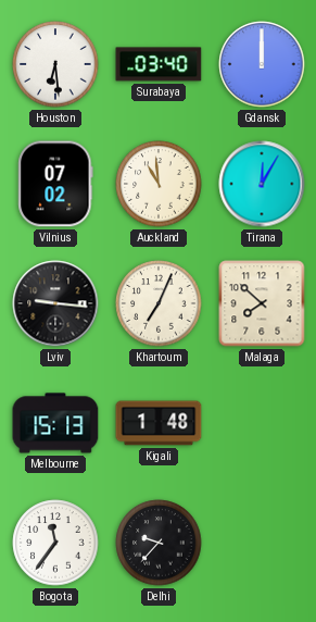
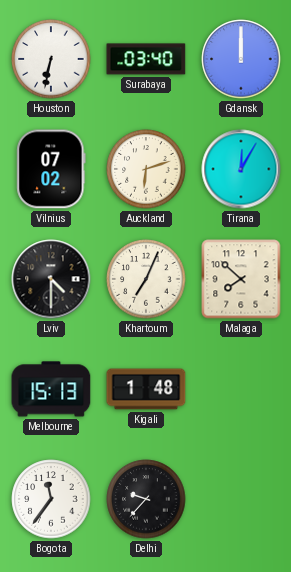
Houston: 6:29 -> 6:32 (51, 59)
Auckland: 10:59 -> 6:12 (146, 169)
Lviv: 9:16 -> 4:30 (51, 279)
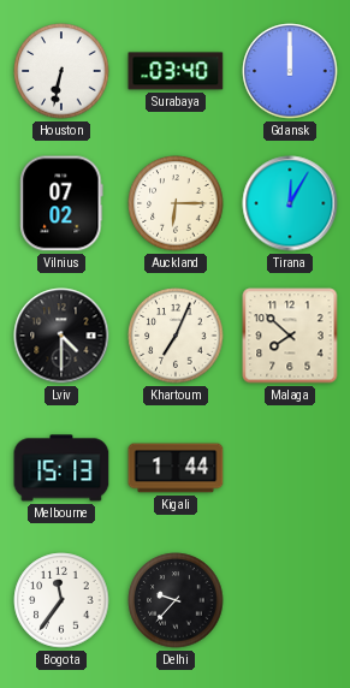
Auckland: 6:12 -> 6:15 (176, 203)
Kigali: 1:48 -> 1:44 (176, 468)
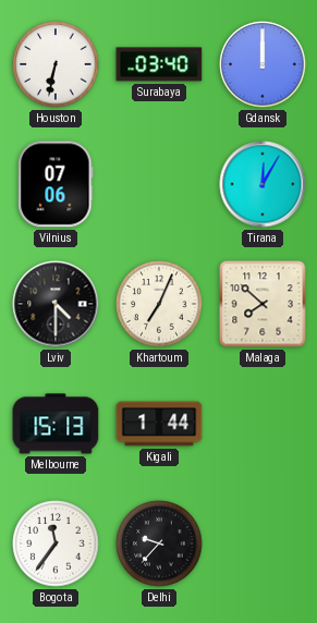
Vilnius: 07:02 -> 07:06 (56, 184)
Auckland: 6:15 -> none (176, 203)
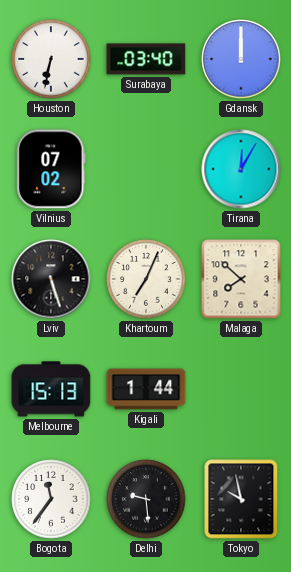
Vilnius: 07:06 -> 07:02 (51, 169)
Lviv: 4:30 -> 5:27 (51, 279)
Delhi: 9:37 -> 9:29 (146, 499)
Tokyo: none -> 9:58 (241, 499)
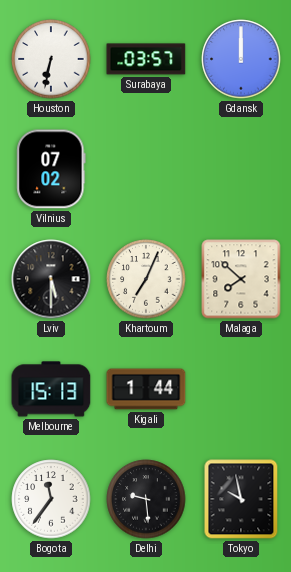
Surabaya: 03:40 -> 03:57 (146, 59)
Tirana: 12:05 -> none (241, 169)
Lviv: 5:27 -> 5:30 (51, 279)
